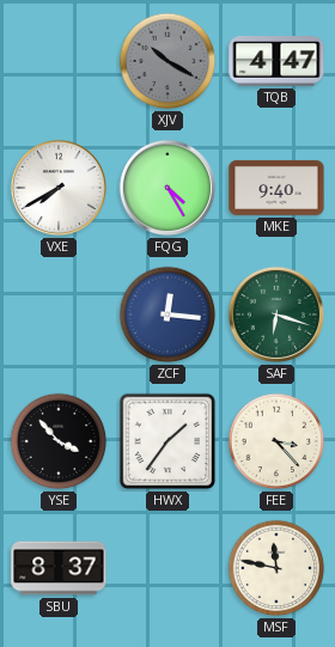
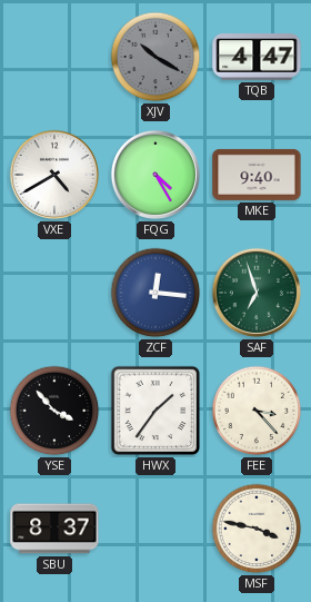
VXE: 7:40 -> 4:40 (54, 175)
SAF: 6:18 -> 6:57 (257, 293)
MSF: 11:47 -> 3:47 (257, 529)
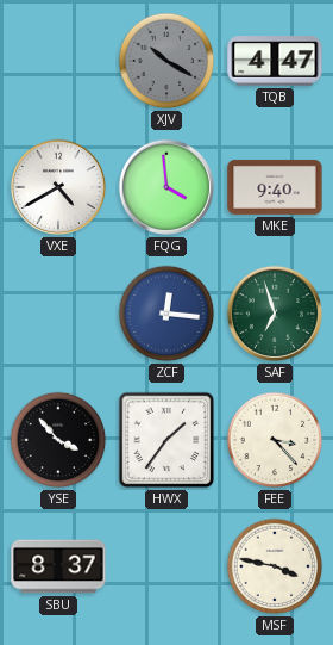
FQG: 4:25 -> 3:59 (166, 187)
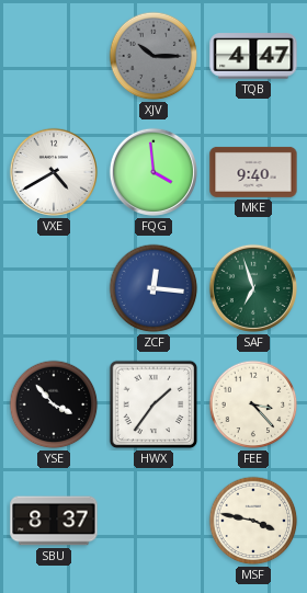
XJV: 10:20 -> 10:15 (153, 56)
